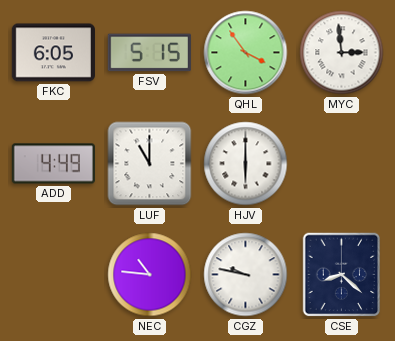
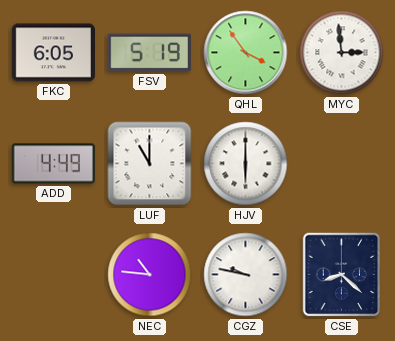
FSV: 5:15 -> 5:19 (149, 53)
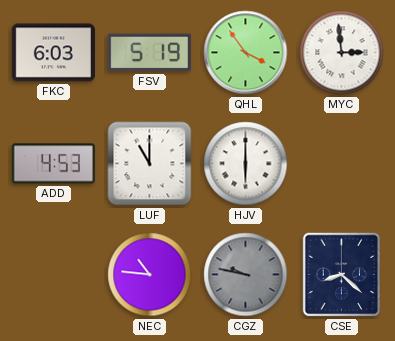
FKC: 6:05 -> 6:03 (53, 53)
ADD: 4:49 -> 4:53 (53, 164)
CGZ dial: white -> grey (246, 275)
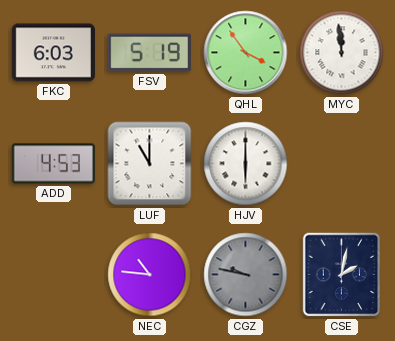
MYC: 2:59 -> 11:59 (342, 53)
CSE: 8:22 -> 2:02 (342, 275)
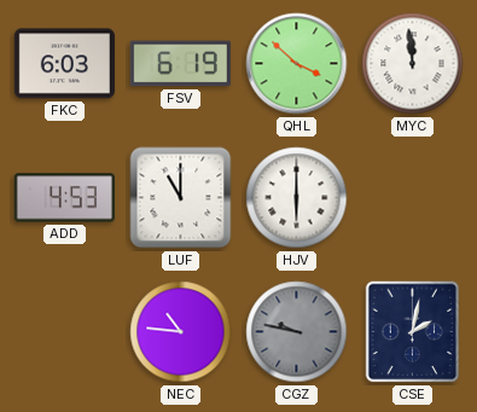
FSV: 5:19 -> 6:19 (180, 64)
QHL: 3:54 -> 3:52 (297, 64)
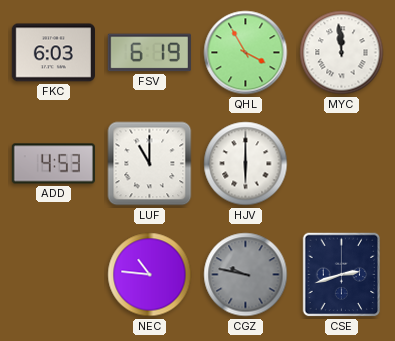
QHL: 3:52 -> 3:55 (246, 53)
CSE: 2:02 -> 2:42 (342, 275)
